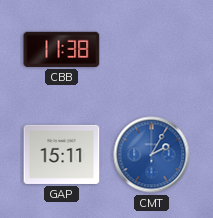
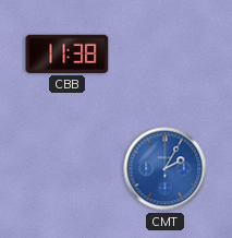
GAP: 15:11 -> none (62, 154)
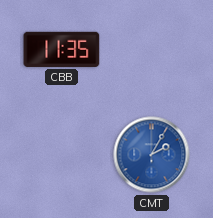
CBB: 11:38 -> 11:35 (62, 49)
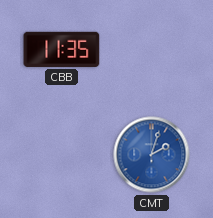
CMT: 2:05 -> 2:03 (152, 155)
